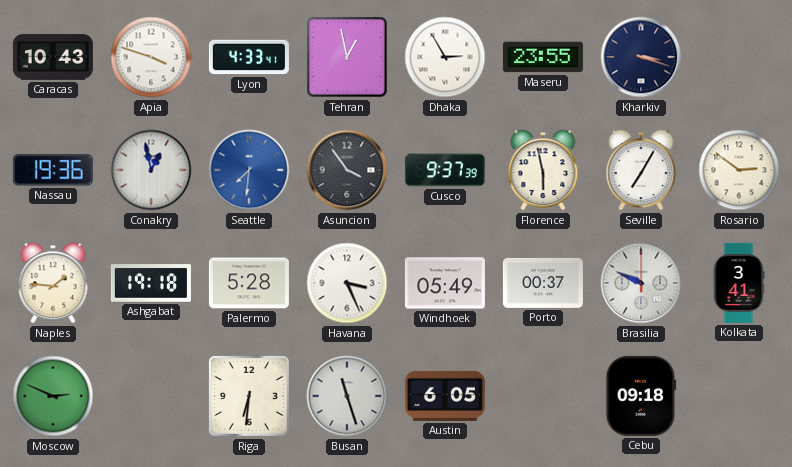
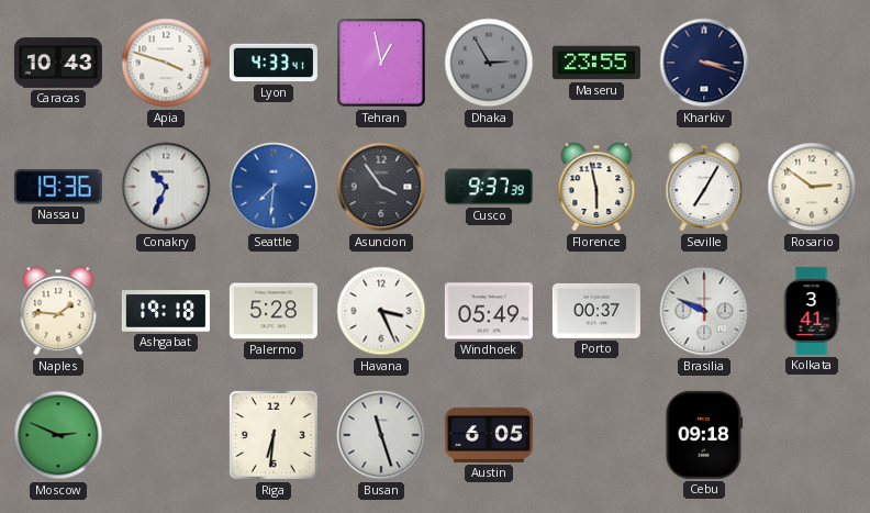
Dhaka dial: white -> grey (489, 63)
Conakry: 12:58 -> 10:34 (166, 187)
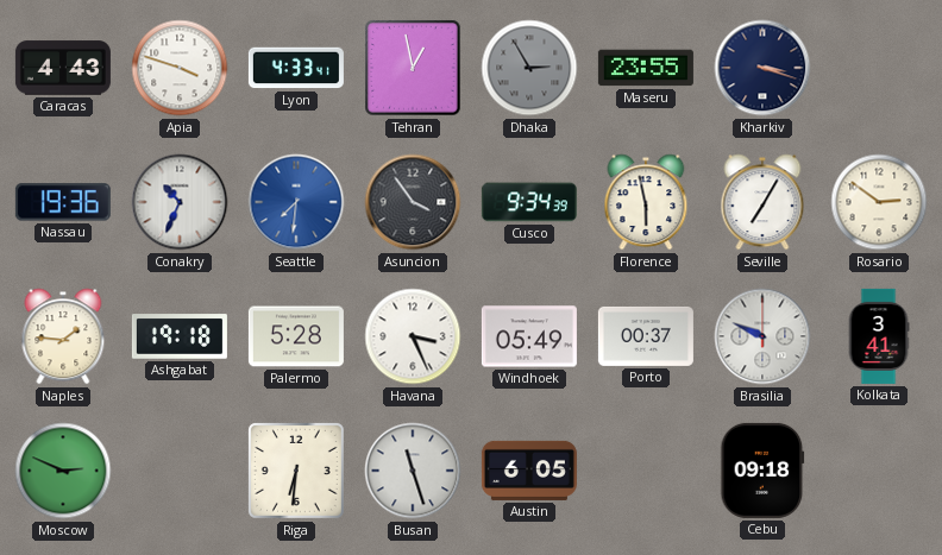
Caracas: 10:43 -> 4:43 (63, 68)
Cusco: 9:37 -> 9:34 (529, 202)
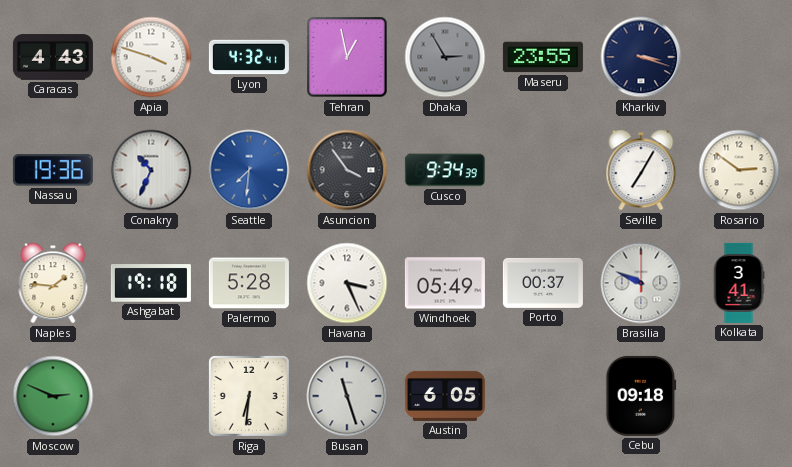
Lyon: 4:33 -> 4:32 (249, 57)
Florence: 5:58 -> none (646, 202)
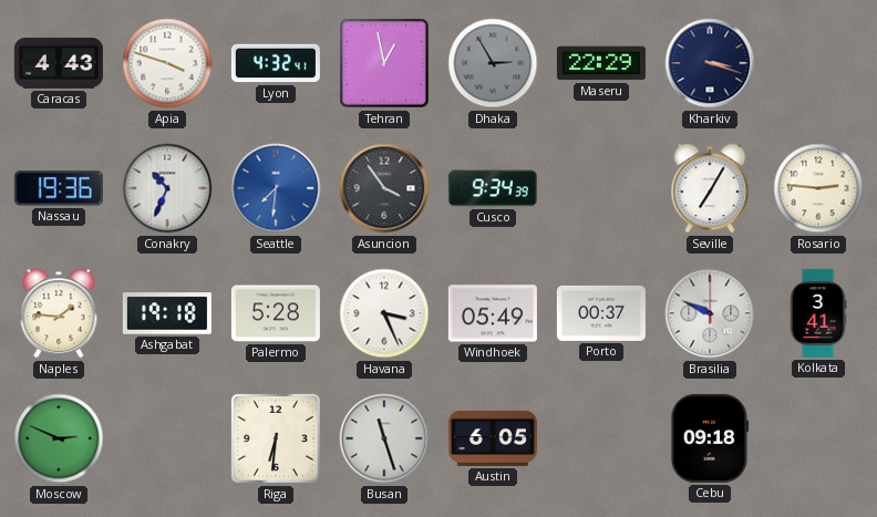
Maseru: 23:55 -> 22:29 (601, 63)
Rosario: 2:51 -> 2:46 (818, 188)
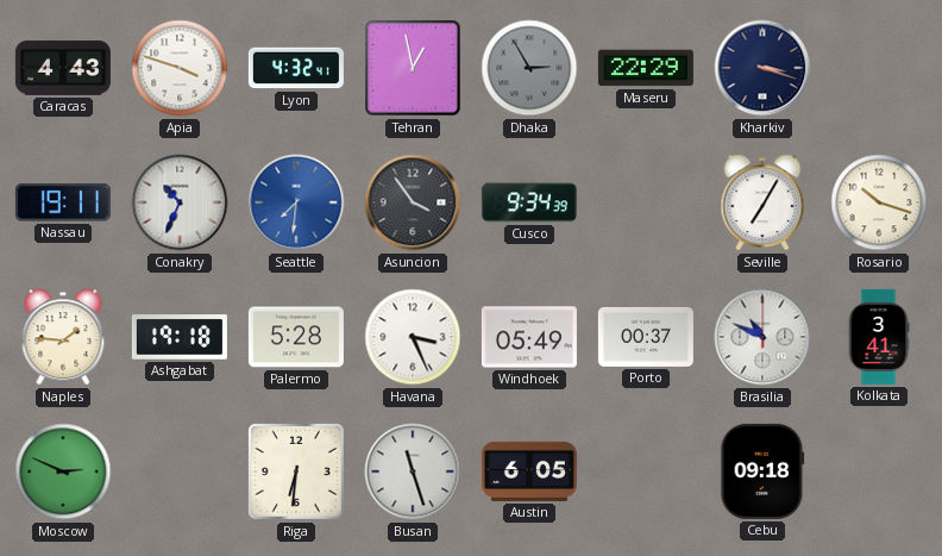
Nassau: 19:36 -> 19:11 (63, 202)
Rosario: 2:46 -> 10:18 (879, 202)
Brasilia: 9:49 -> 10:49 (762, 337)
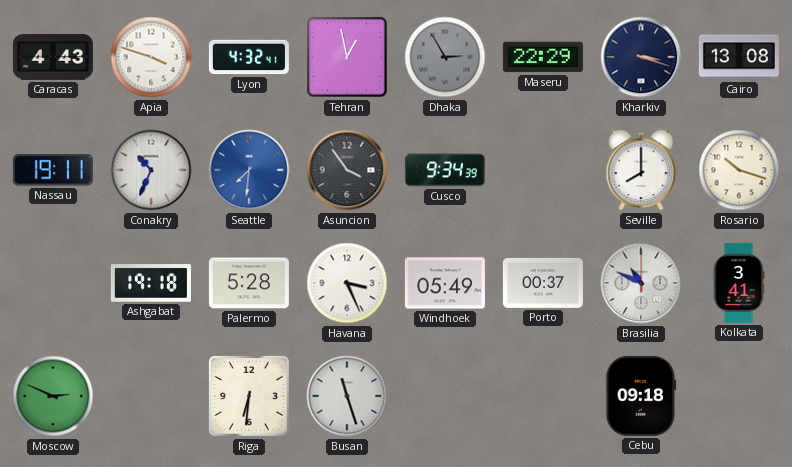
Cairo: none -> 13:08 (739, 57)
Seville: 7:05 -> 8:00 (641, 170)
Naples: 1:46 -> none (63, 337)
Austin: 6:05 -> none (529, 471)
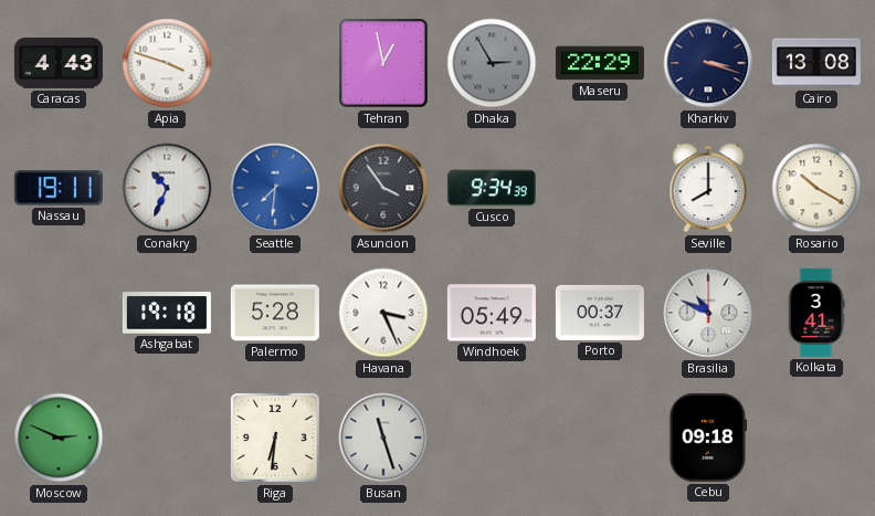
Lyon: 4:32 -> none (249, 57)
Rosario: 10:18 -> 10:20 (816, 188)
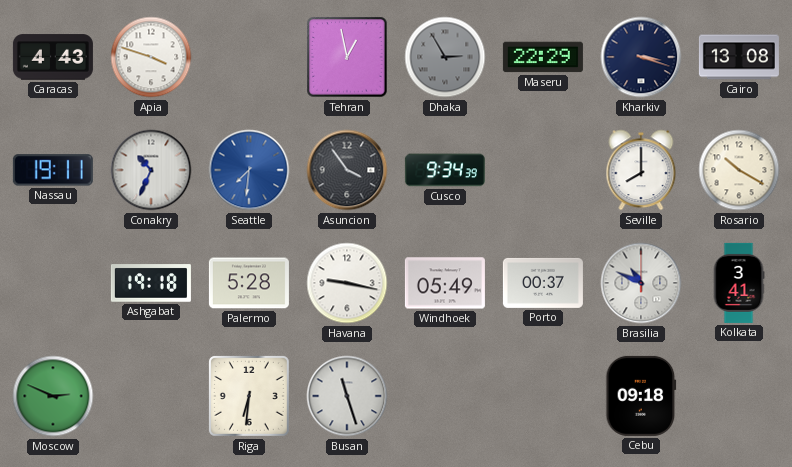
Havana: 3:26 -> 9:17 (347, 283)
